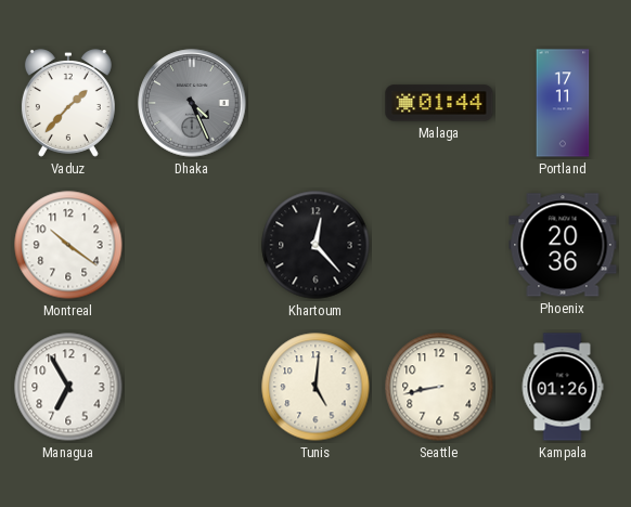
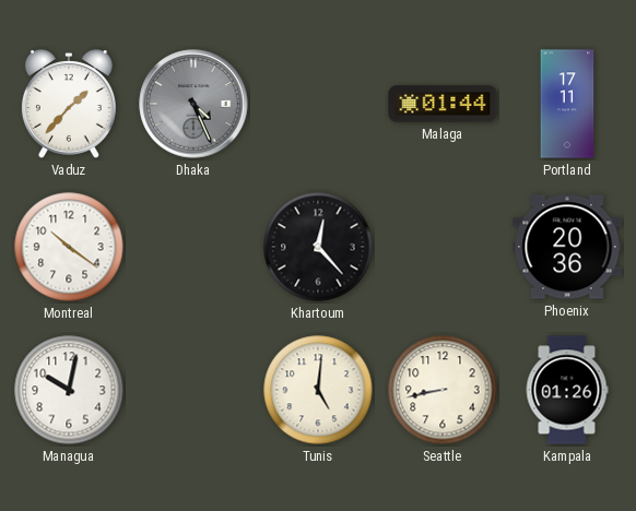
Managua: 6:55 -> 10:02 (69, 390)
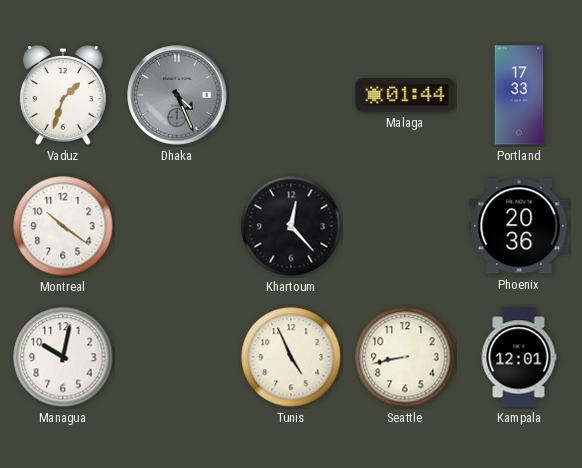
Vaduz: 1:37 -> 1:33 (63, 96)
Portland: 17:11 -> 17:33 (519, 95)
Tunis: 5:01 -> 4:56 (291, 357)
Kampala: 01:26 -> 12:01 (519, 357)
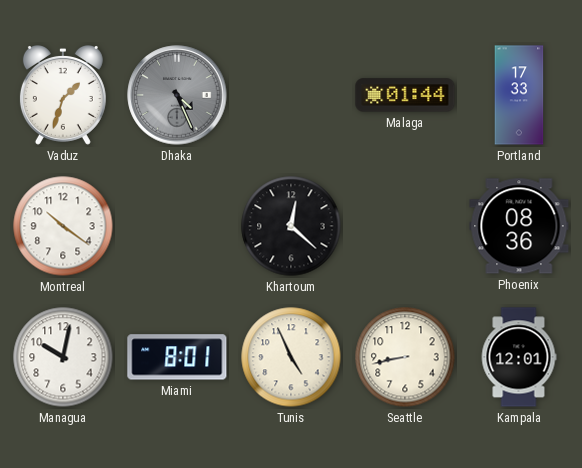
Khartoum: 12:23 -> 12:22 (291, 226)
Phoenix: 20:36 -> 08:36 (519, 226)
Miami: none -> 8:01 (177, 357)
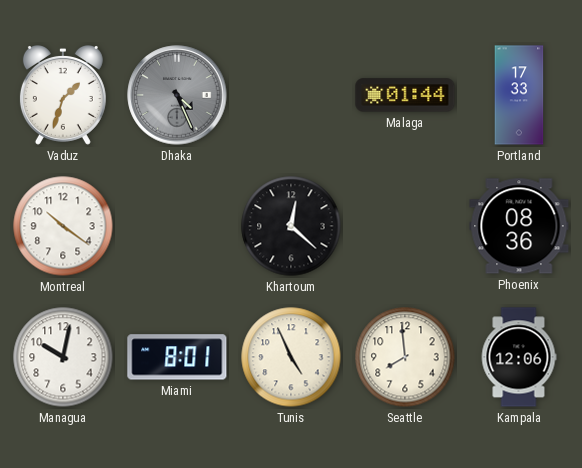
Seattle: 8:43 -> 7:59 (405, 357)
Kampala: 12:01 -> 12:06 (519, 357)
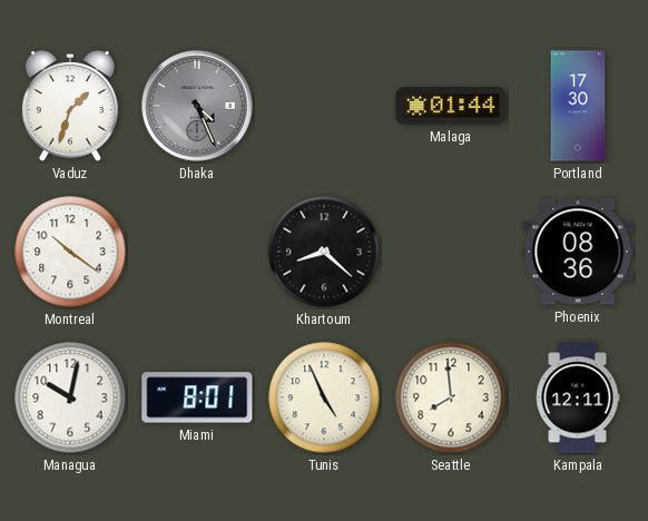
Portland: 17:33 -> 17:30 (578, 106)
Khartoum: 12:22 -> 8:22 (324, 252)
Kampala: 12:06 -> 12:11 (578, 397)
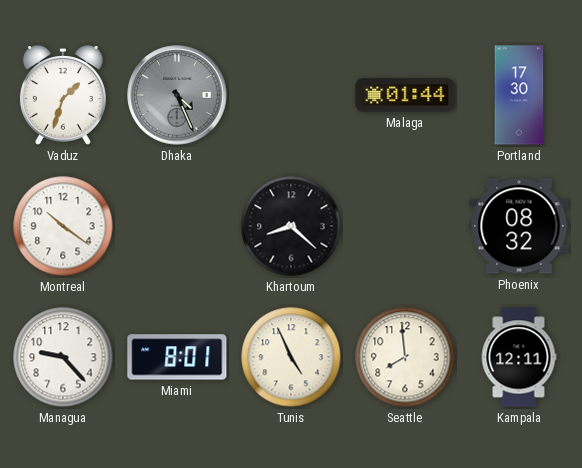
Phoenix: 08:36 -> 08:32 (519, 226)
Managua: 10:02 -> 9:23 (63, 357)
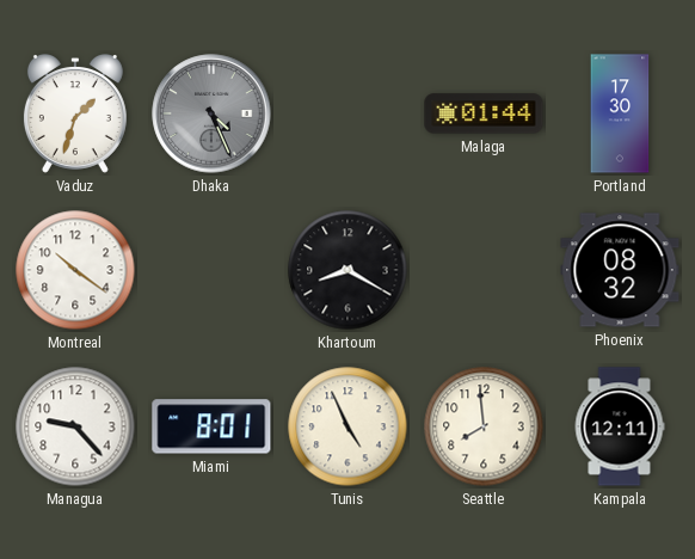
Khartoum: 8:22 -> 8:20 (347, 270)
